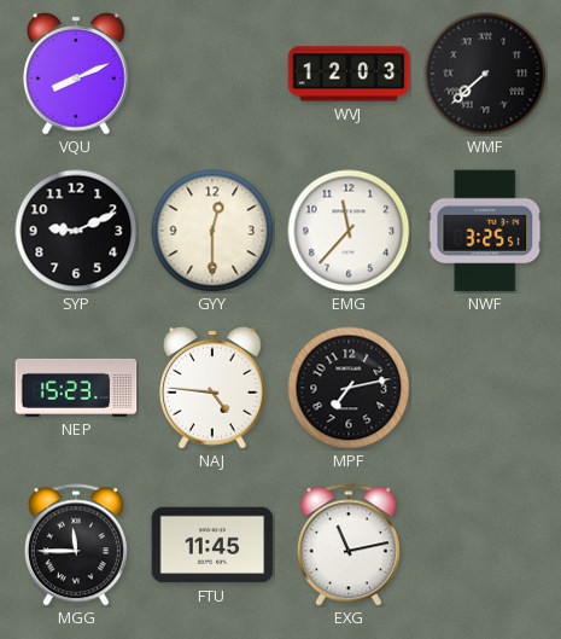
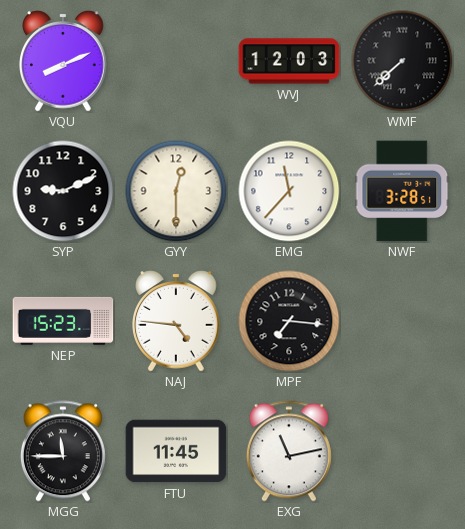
NWF: 3:25 -> 3:28 (402, 191)
MPF: 7:13 -> 7:16 (289, 321)
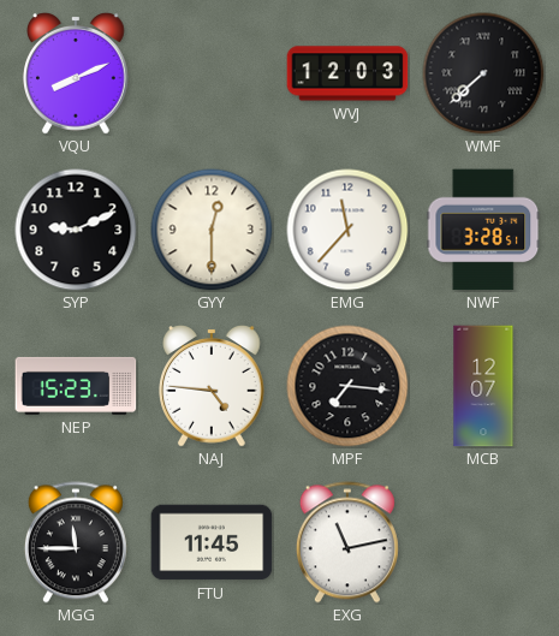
MCB: none -> 12:07 (483, 386)
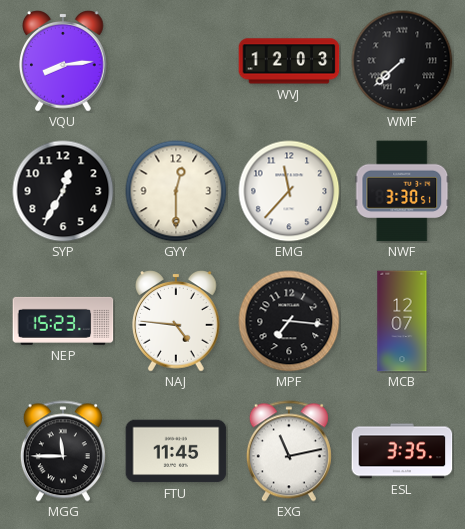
VQU: 8:11 -> 8:14 (63, 61)
SYP: 9:11 -> 12:35 (63, 191)
NWF: 3:28 -> 3:30 (402, 191)
ESL: none -> 3:35 (402, 451)
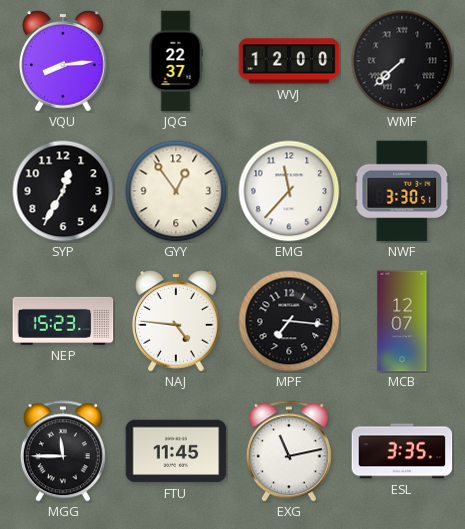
JQG: none -> 22:37 (176, 61)
WVJ: 12:03 -> 12:00 (289, 61)
GYY: 12:30 -> 12:54 (176, 191)
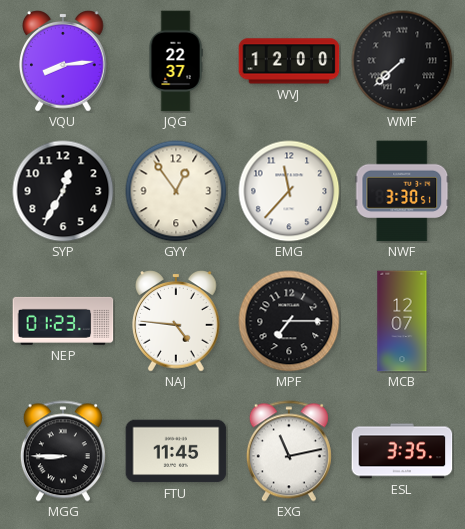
NEP: 15:23 -> 01:23 (63, 321)
MPF: 7:16 -> 7:15 (289, 321)
MGG: 11:45 -> 8:45 (63, 451)
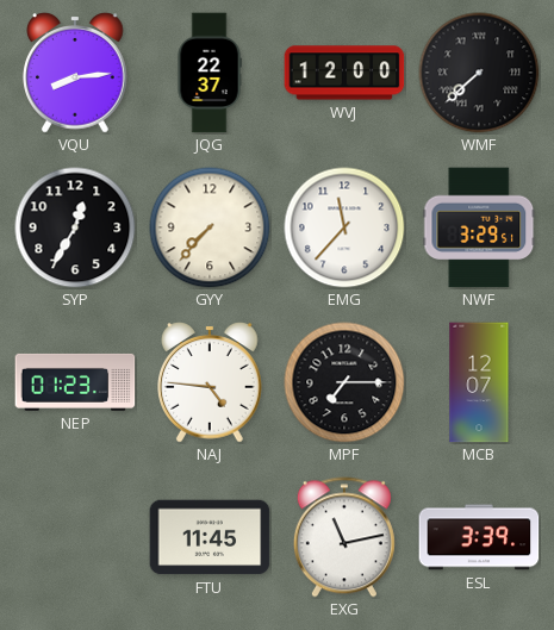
GYY: 12:54 -> 7:37 (210, 227)
NWF: 3:30 -> 3:29 (479, 227)
MGG: 8:45 -> none (63, 451)
ESL: 3:35 -> 3:39 (479, 537)
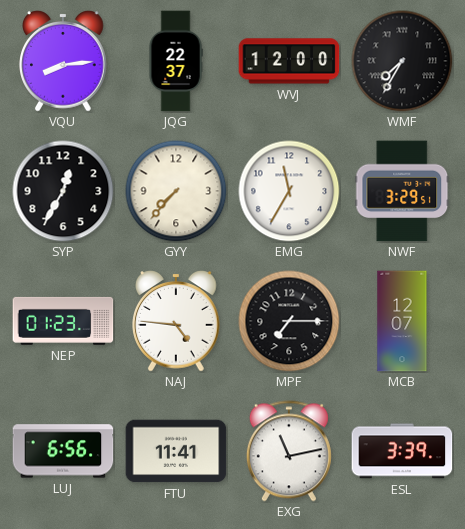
WMF: 7:38 -> 7:35 (402, 61)
EMG: 11:37 -> 11:35 (289, 191)
LUJ: none -> 6:56 (63, 451)
FTU: 11:45 -> 11:41 (176, 451)
